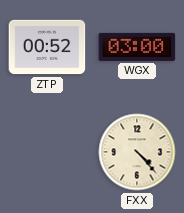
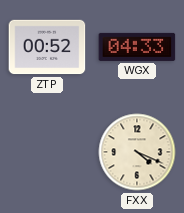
WGX: 03:00 -> 04:33 (137, 47)
FXX: 4:23 -> 4:19 (137, 152)
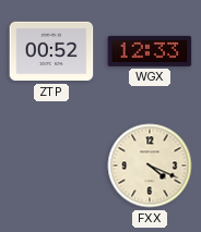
WGX: 04:33 -> 12:33 (150, 51)
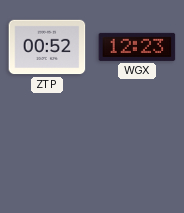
WGX: 12:33 -> 12:23 (137, 47)
FXX: 4:19 -> none (150, 166)
